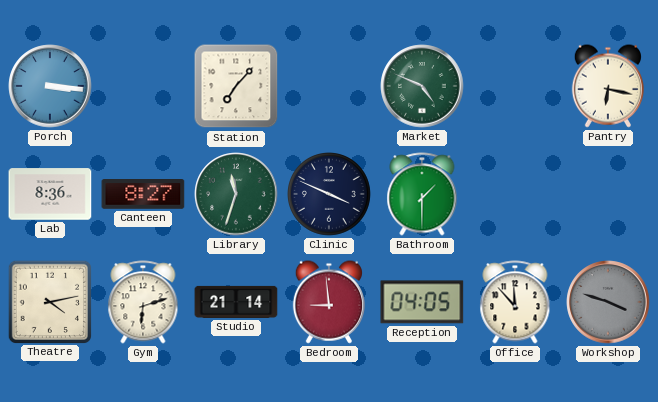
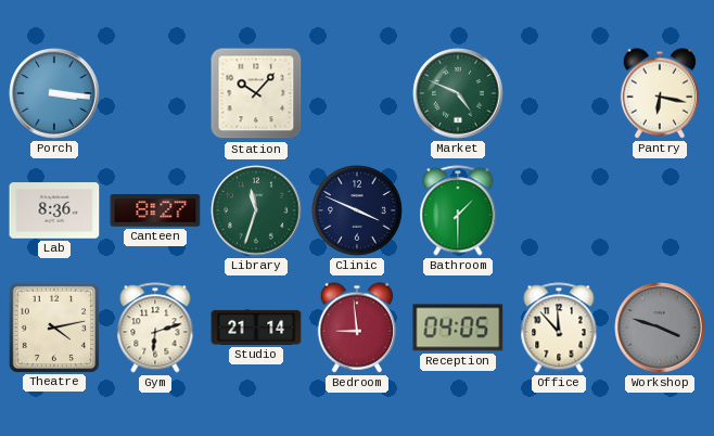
Station: 7:07 -> 10:07 (256, 93)
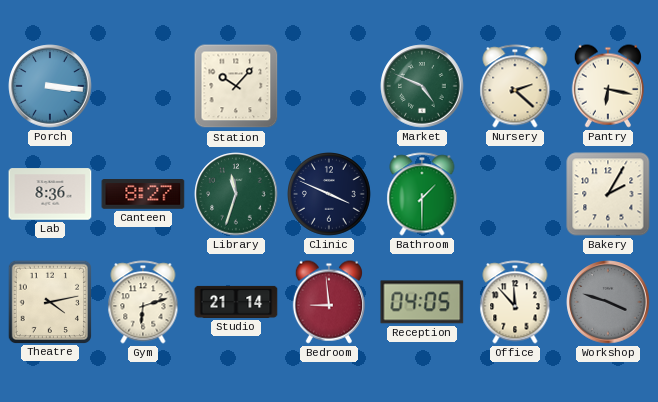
Nursery: none -> 2:22 (515, 86)
Bakery: none -> 2:05 (608, 194)
